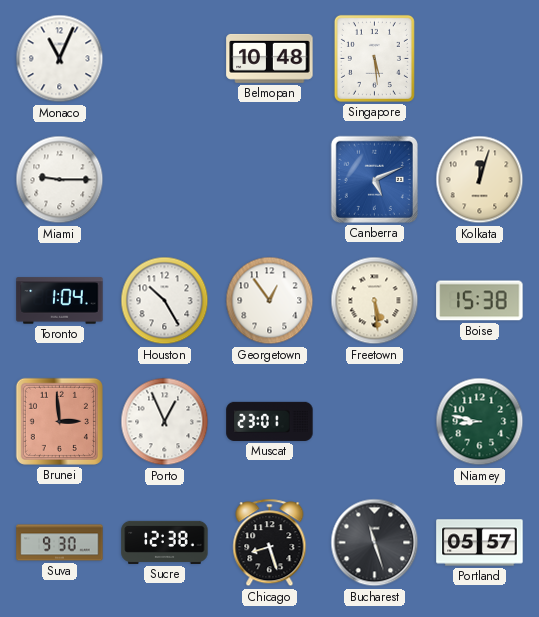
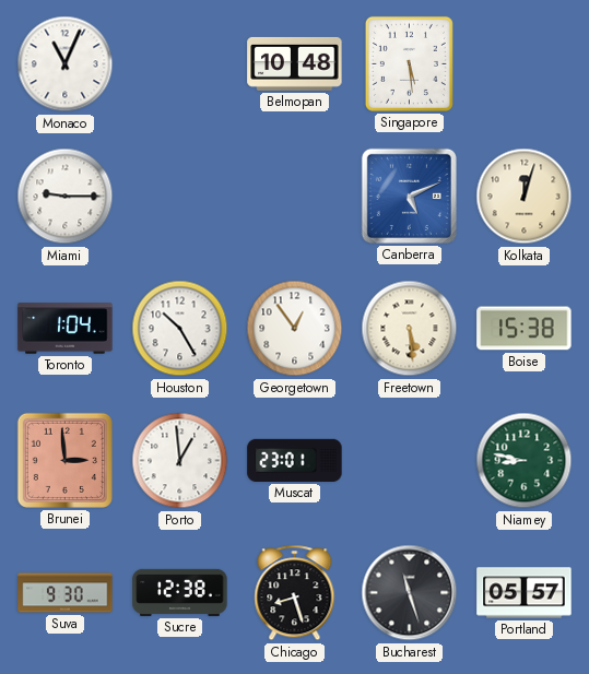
Porto: 12:56 -> 12:59 (180, 461)
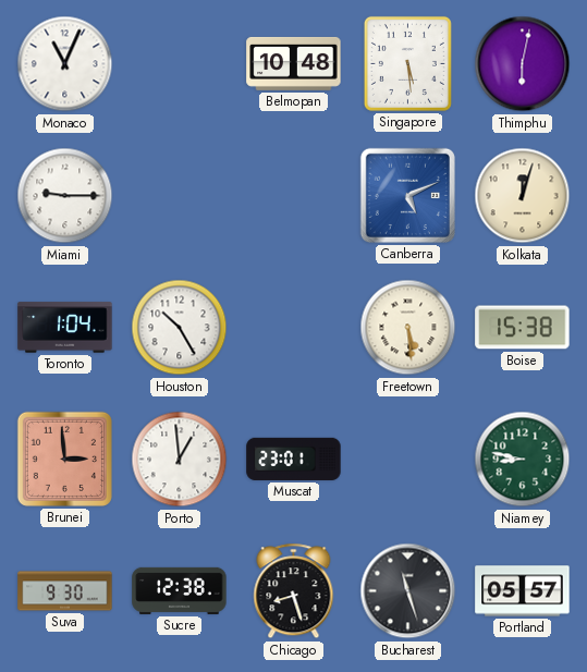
Thimphu: none -> 6:02 (523, 64)
Georgetown: 12:54 -> none (295, 329)
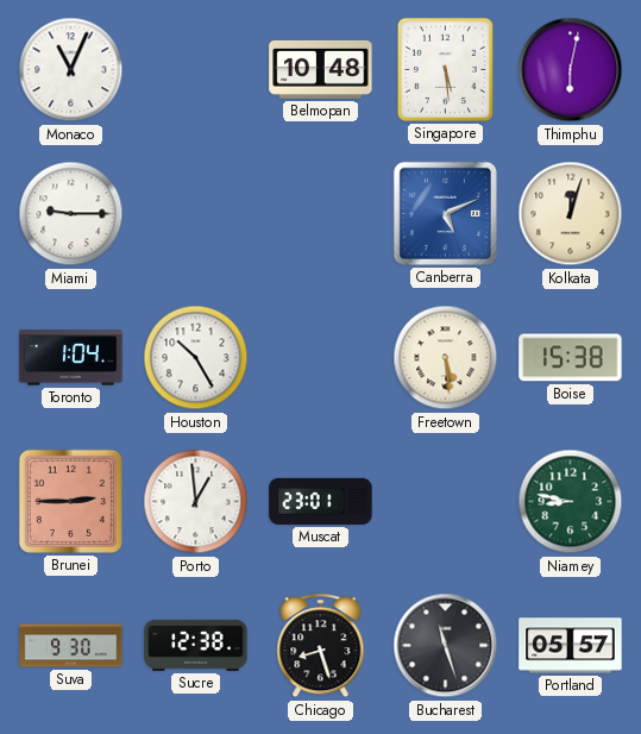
Brunei: 2:59 -> 2:45 (70, 501)
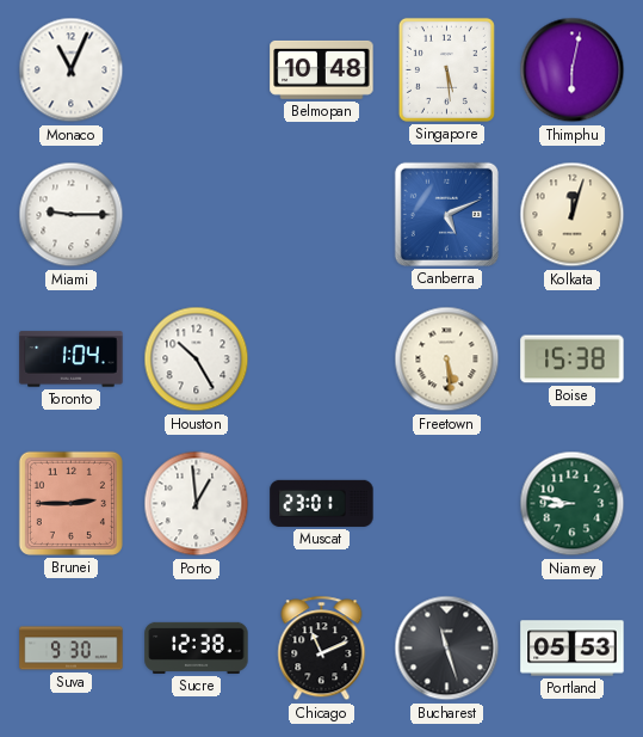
Chicago: 8:27 -> 11:11 (322, 649)
Portland: 05:57 -> 05:53 (573, 649)
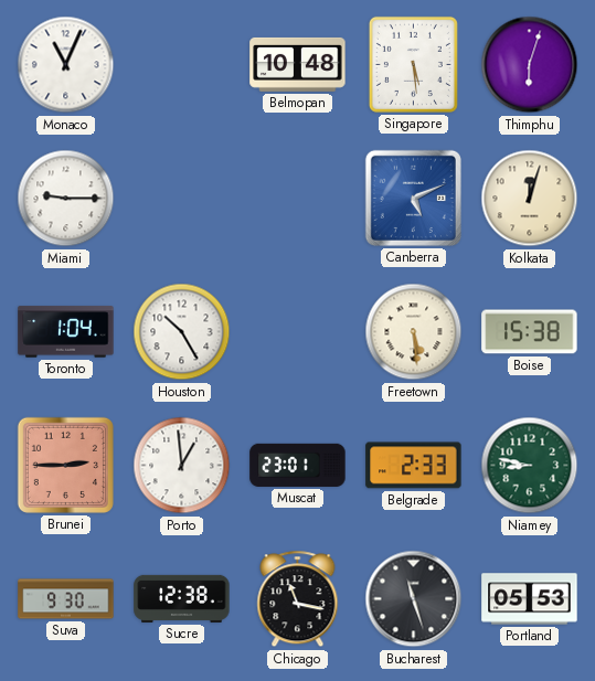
Thimphu: 6:02 -> 6:03 (530, 65)
Belgrade: none -> 2:33 (414, 466)
Chicago: 11:11 -> 11:17 (298, 599)
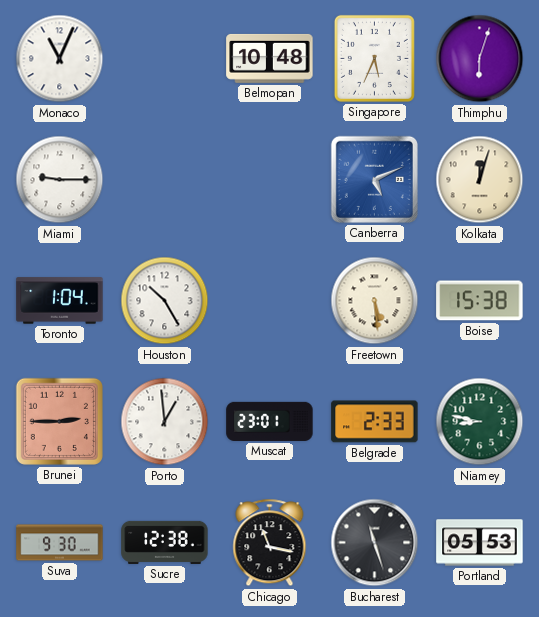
Singapore: 5:29 -> 5:34 (374, 58)
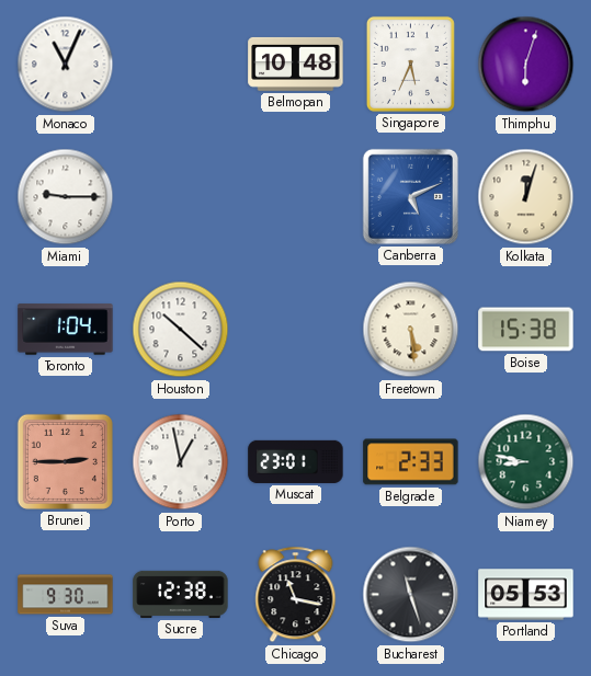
Houston: 10:25 -> 10:22 (181, 330)
Porto: 12:59 -> 12:58 (181, 462)
